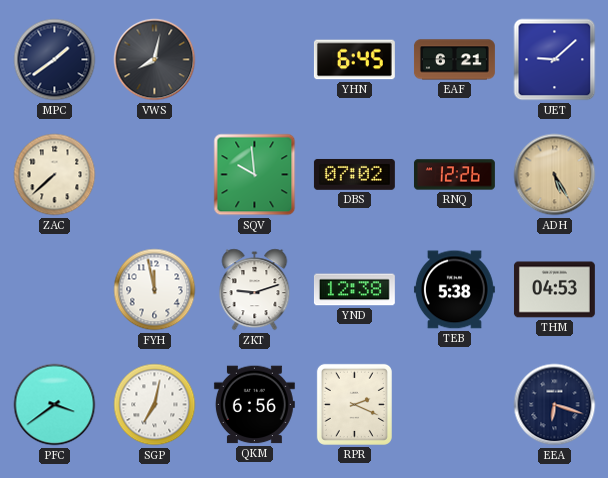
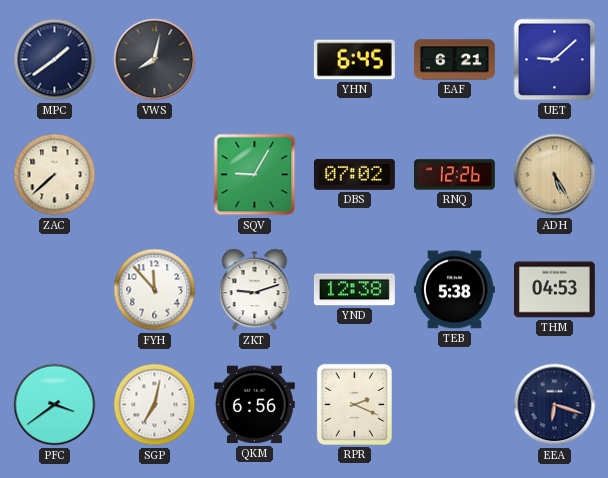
SQV: 9:59 -> 9:05 (255, 175)
FYH: 11:58 -> 11:53 (155, 290)
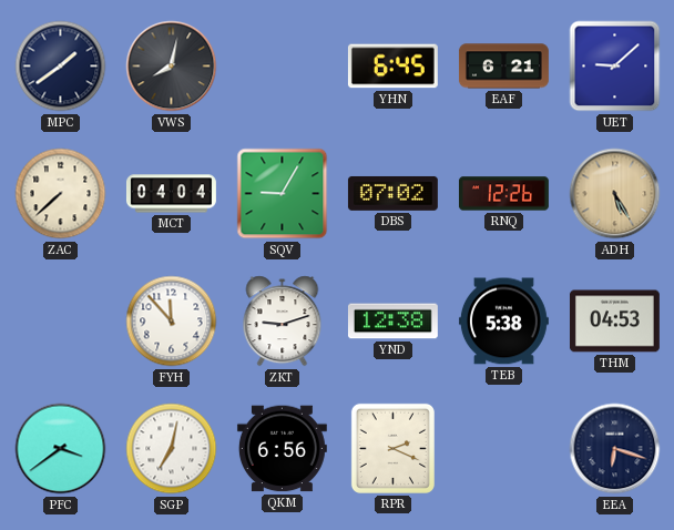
MCT: none -> 04:04 (171, 194)
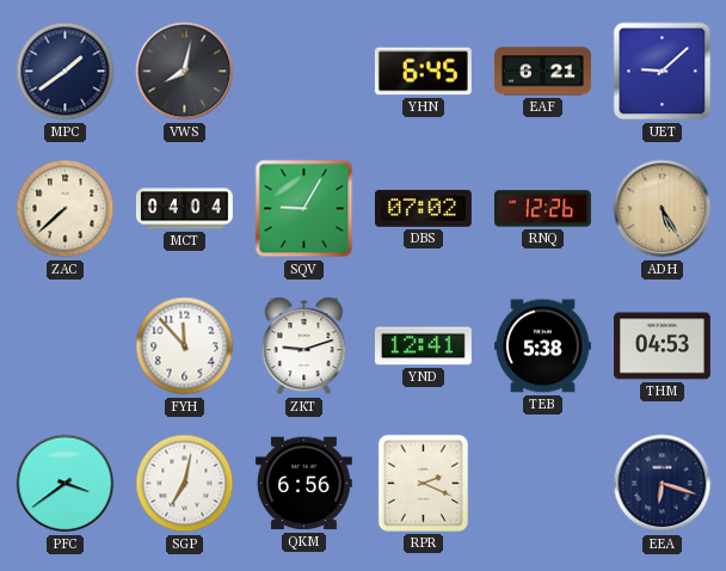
YND: 12:38 -> 12:41 (423, 346)
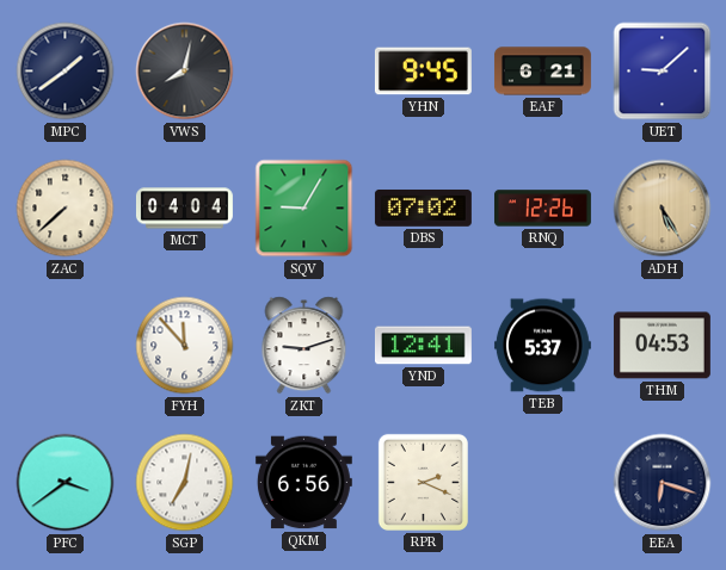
YHN: 6:45 -> 9:45 (423, 72)
TEB: 5:38 -> 5:37 (542, 346)
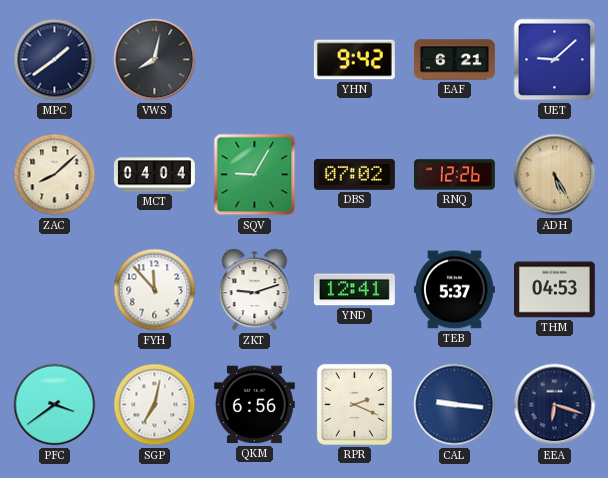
YHN: 9:45 -> 9:42 (354, 60)
ZAC: 7:38 -> 8:08 (55, 175)
CAL: none -> 9:16 (455, 405)
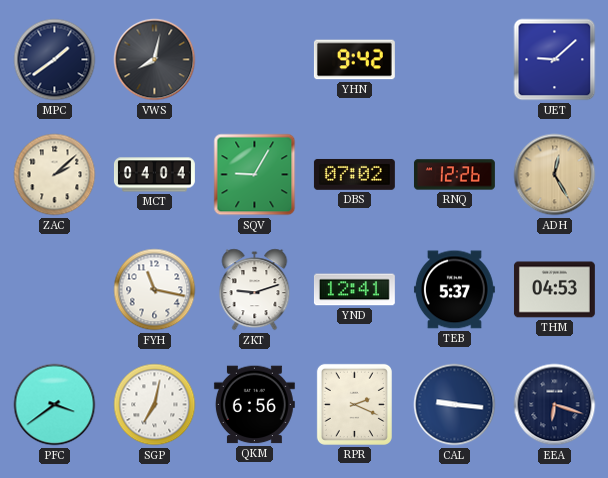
EAF: 6:21 -> none (454, 60)
ZAC: 8:08 -> 2:08 (55, 175)
ADH: 5:25 -> 12:25 (555, 175)
FYH: 11:53 -> 11:17 (155, 290)
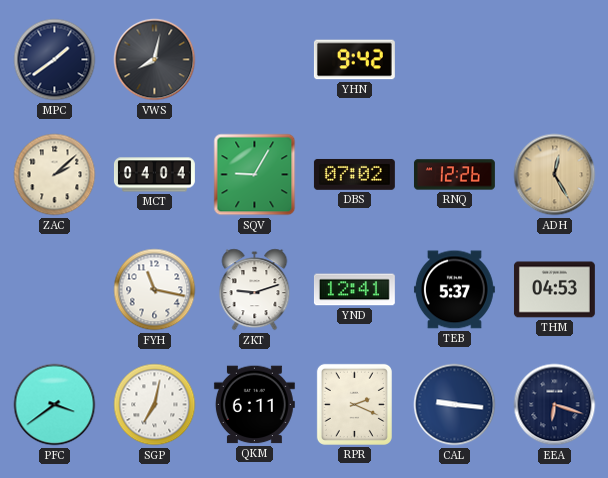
UET: 9:08 -> none (555, 60)
QKM: 6:56 -> 6:11 (254, 405)
